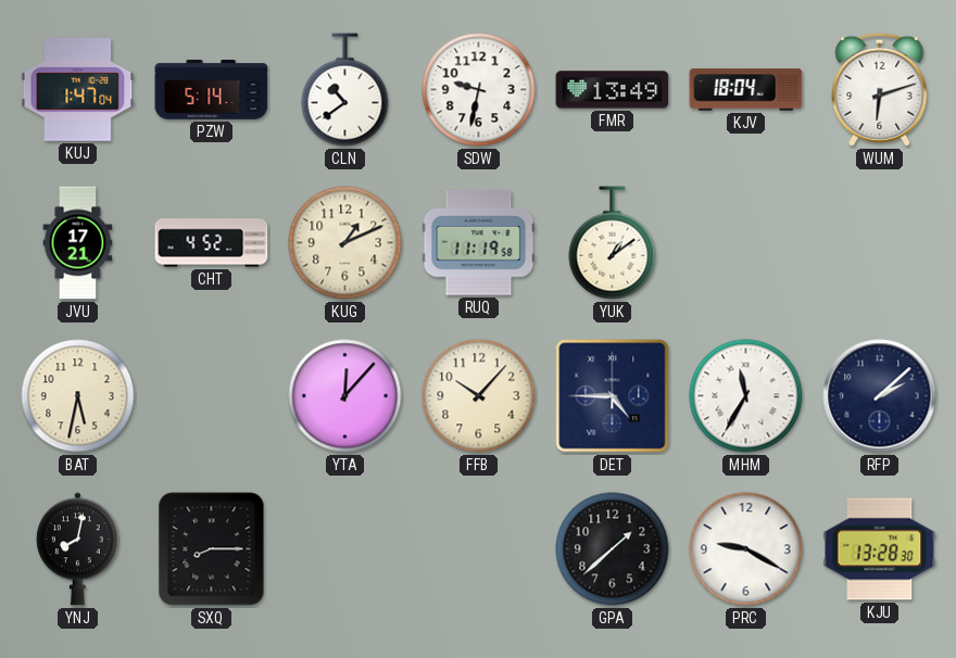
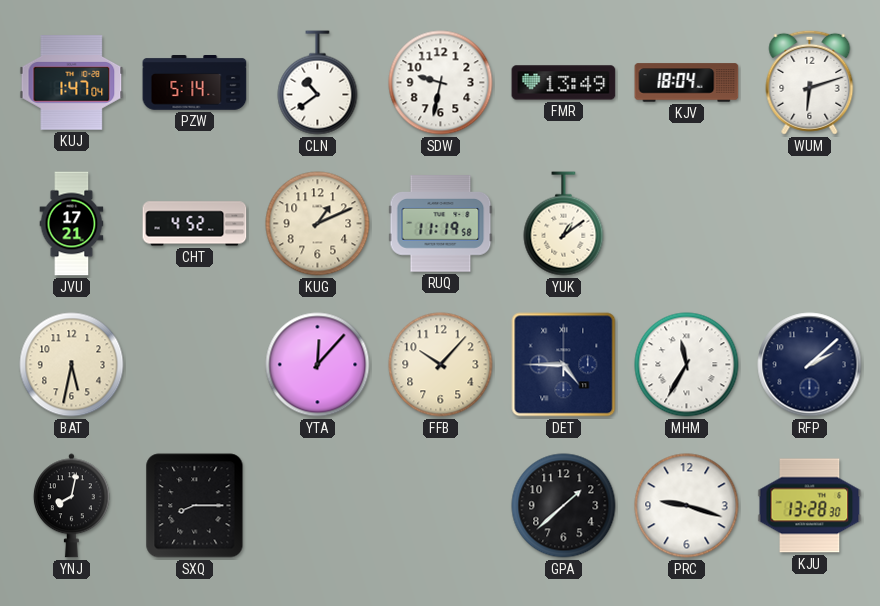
PRC: 9:20 -> 9:18 (687, 506)
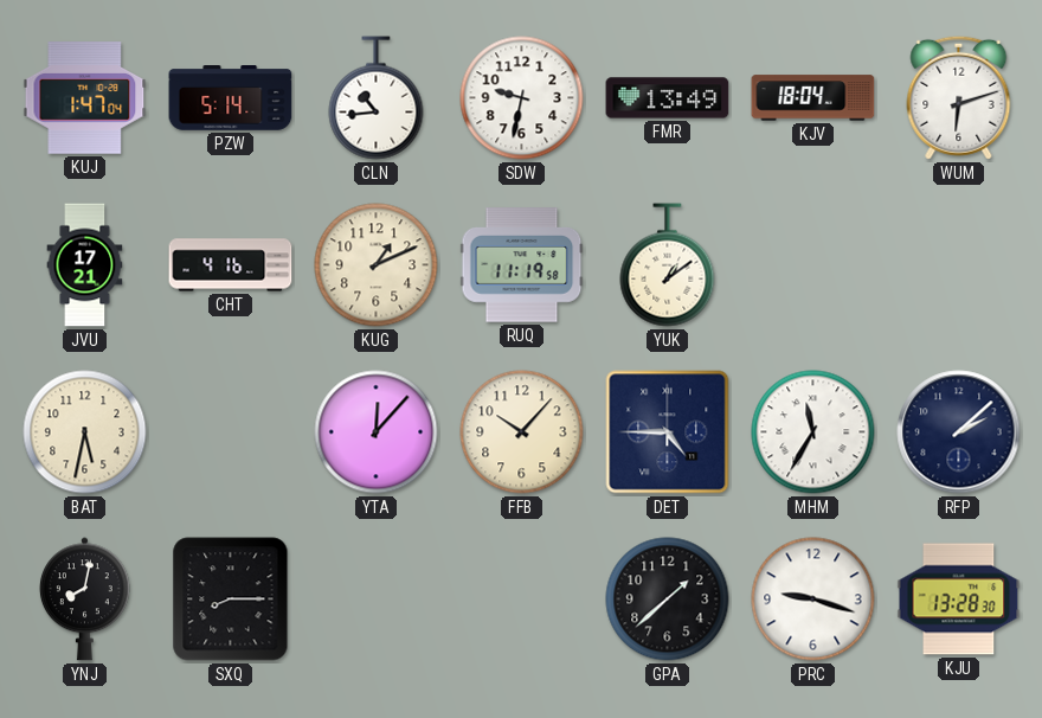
CLN: 10:39 -> 10:44 (377, 98)
CHT: 4:52 -> 4:16 (231, 265)
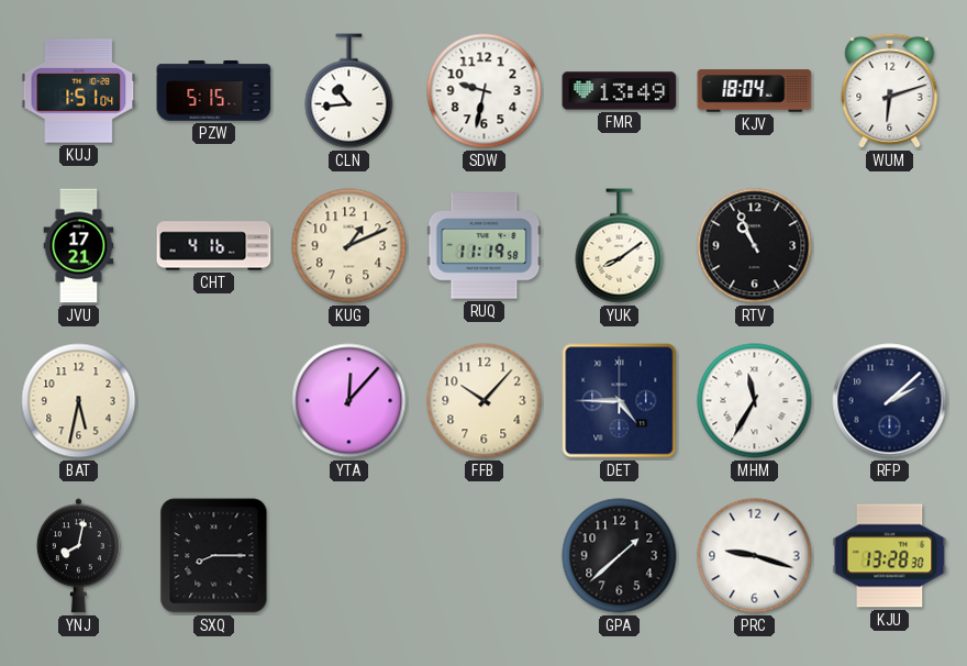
KUJ: 1:47 -> 1:51 (79, 91)
PZW: 5:14 -> 5:15 (214, 91)
YUK: 1:09 -> 8:09 (620, 246)
RTV: none -> 10:56 (755, 246)
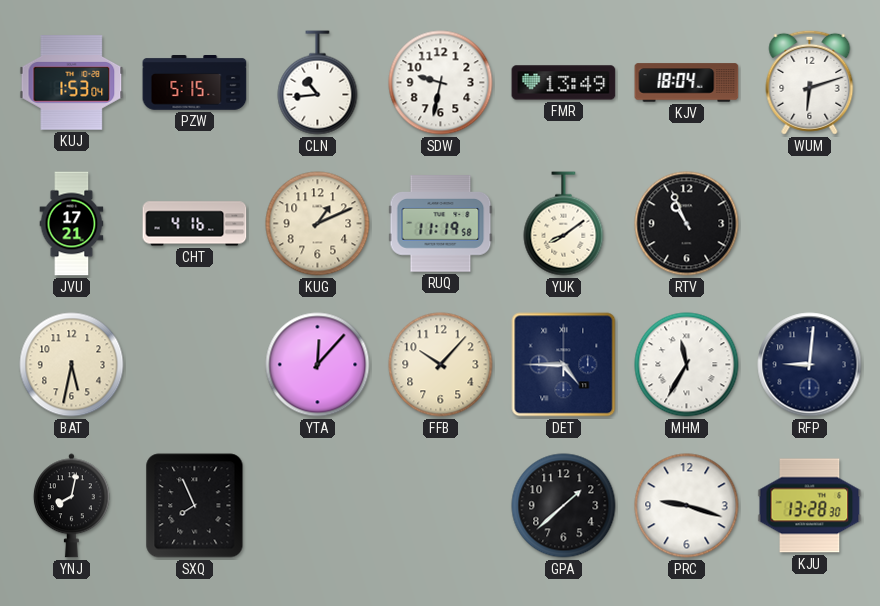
KUJ: 1:51 -> 1:53 (72, 83)
RFP: 2:08 -> 9:01 (810, 365)
SXQ: 8:15 -> 7:56 (195, 506)
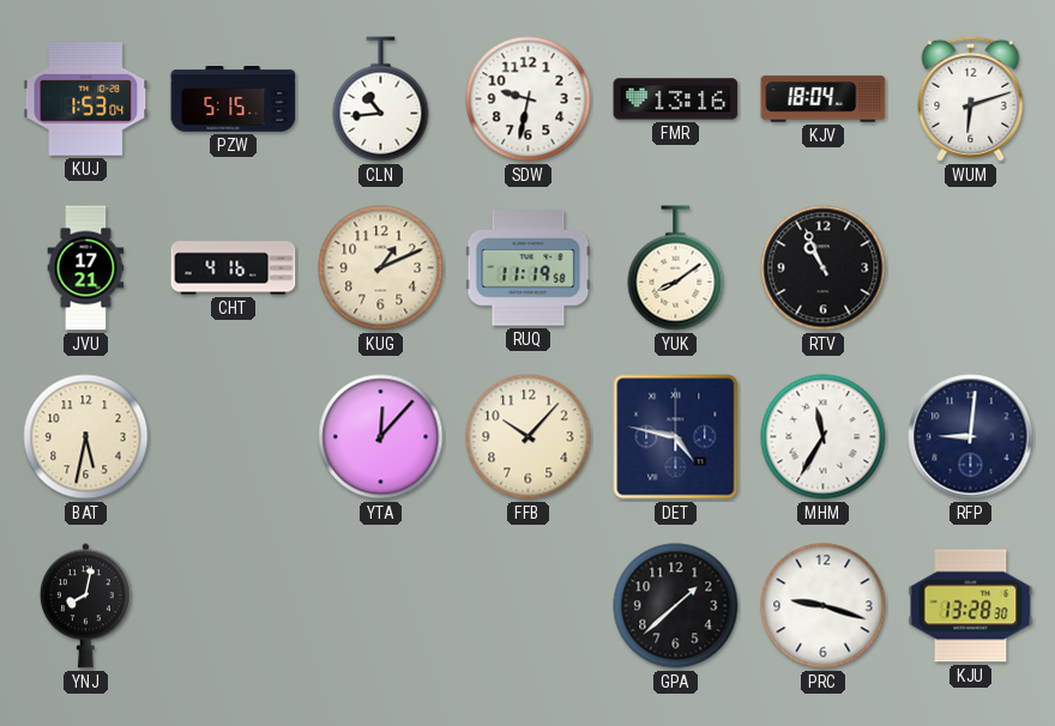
FMR: 13:49 -> 13:16 (676, 99)
DET: 4:45 -> 4:47 (676, 437)
SXQ: 7:56 -> none (195, 506)
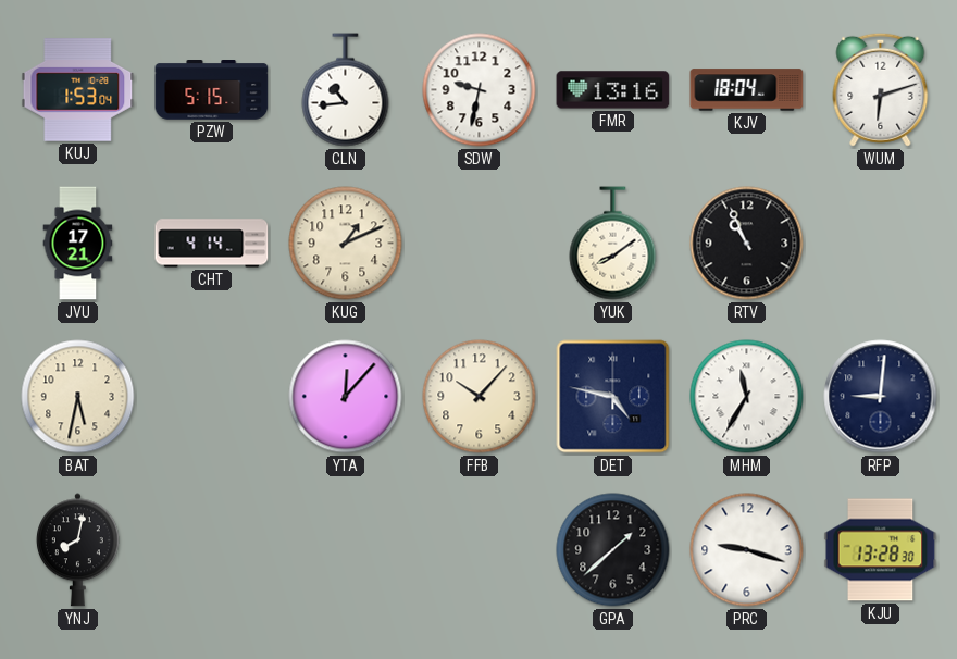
CHT: 4:16 -> 4:14 (212, 244)
RUQ: 11:19 -> none (529, 268)
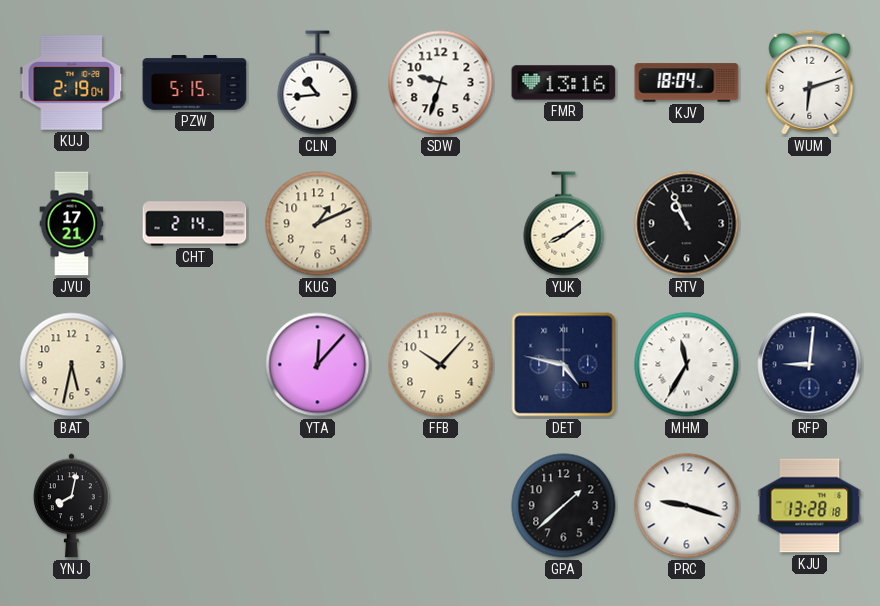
KUJ: 1:53 -> 2:19 (72, 83)
SDW: 9:32 -> 9:33 (441, 83)
CHT: 4:14 -> 2:14 (195, 224)
KJU: 13:28:30 -> 13:28:18 (810, 506)
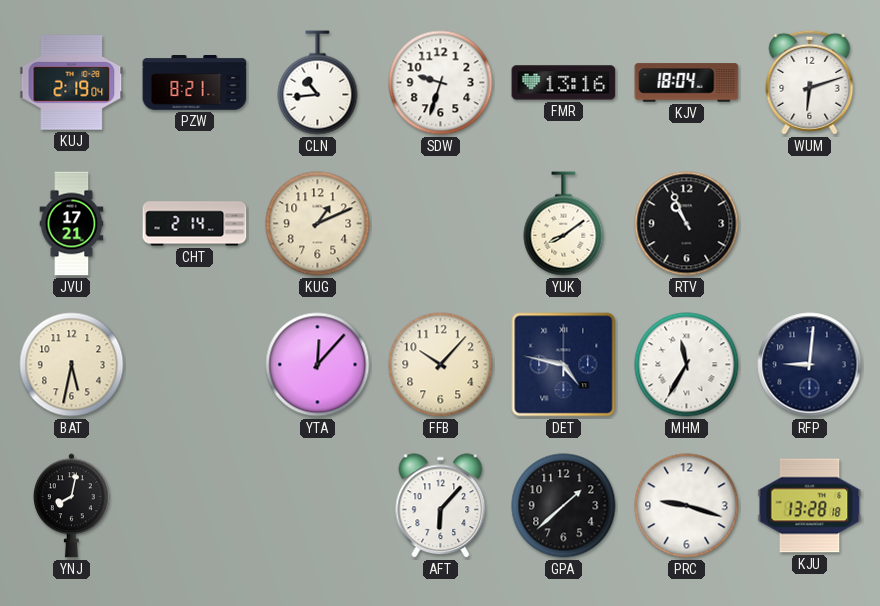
PZW: 5:15 -> 8:21 (195, 83)
AFT: none -> 6:07 (441, 506)
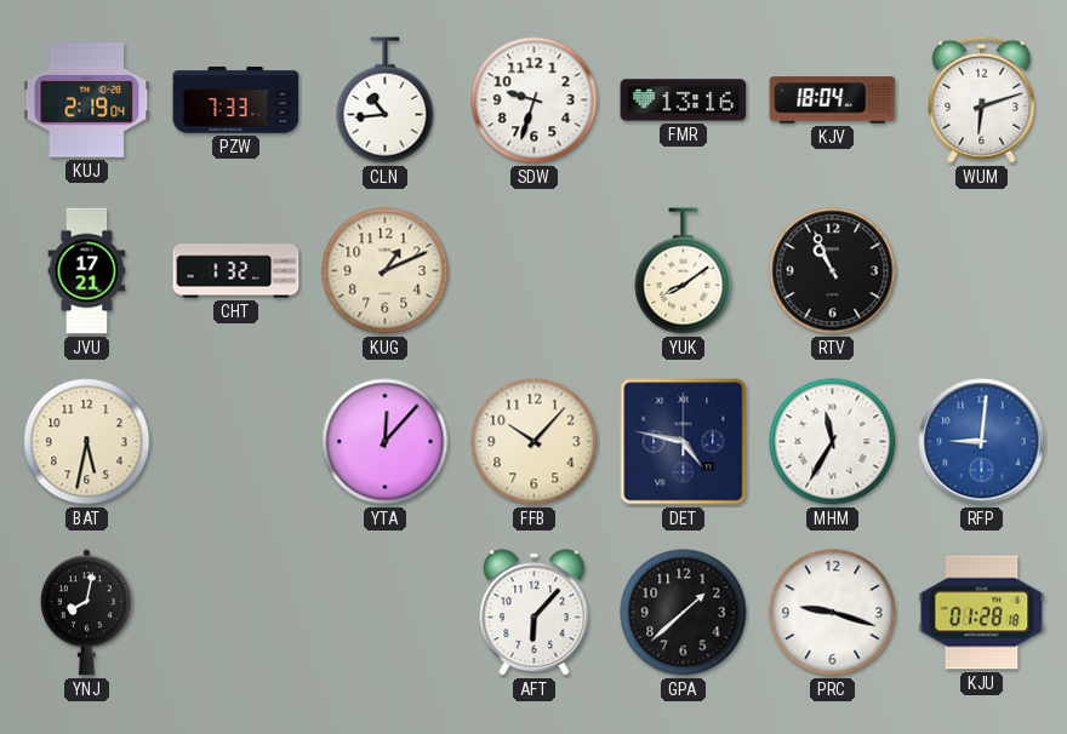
PZW: 8:21 -> 7:33 (236, 101)
CHT: 2:14 -> 1:32 (236, 271)
RFP dial: navy -> blue (982, 442)
KJU: 13:28 -> 01:28 (982, 613)
